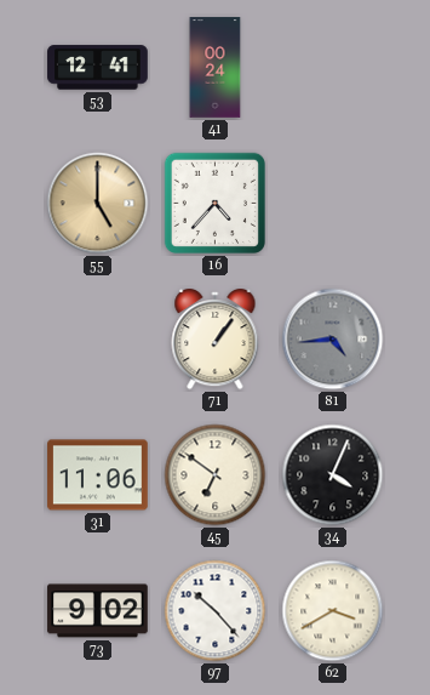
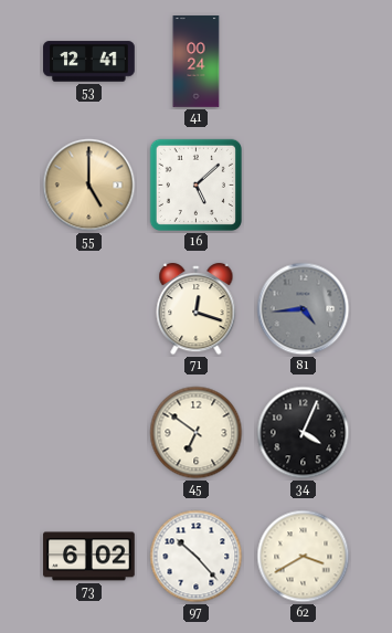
16: 4:37 -> 5:08 (195, 184)
71: 1:06 -> 12:18 (197, 309)
31: 11:06 -> none (98, 475)
73: 9:02 -> 6:02 (89, 557)
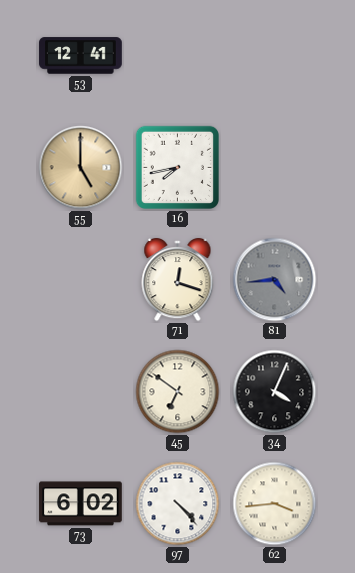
41: 00:24 -> none (197, 62)
16: 5:08 -> 7:43 (177, 167)
97: 10:23 -> 4:23 (178, 504)
62: 3:40 -> 3:44 (275, 504)
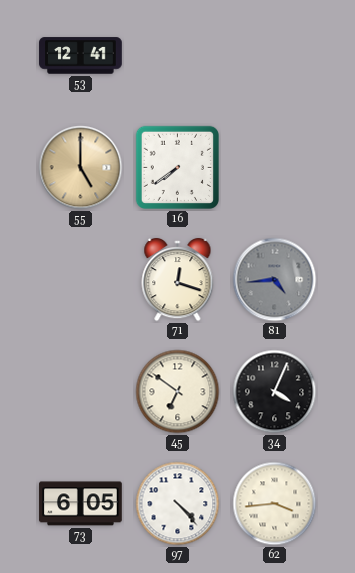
16: 7:43 -> 7:39 (177, 167)
73: 6:02 -> 6:05 (81, 504)
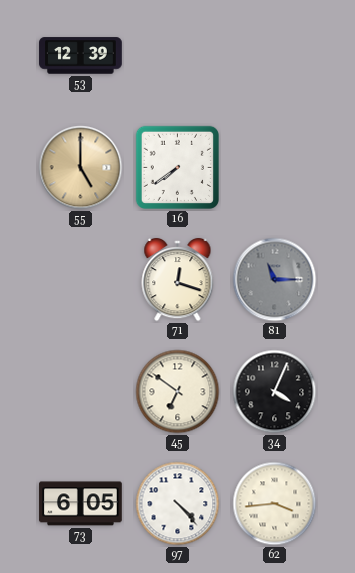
53: 12:41 -> 12:39 (81, 56)
81: 4:44 -> 11:15 (275, 280)
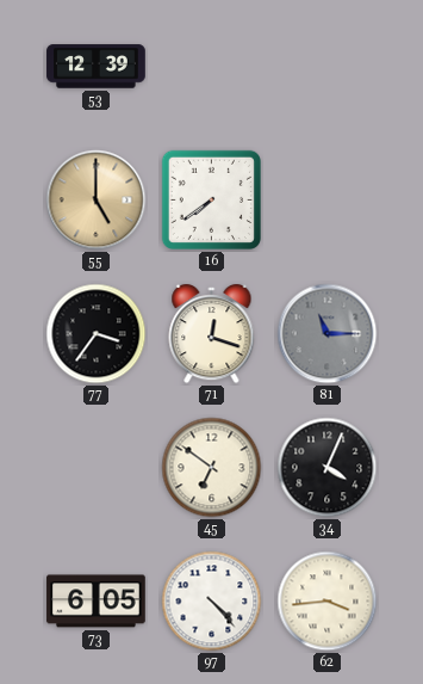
77: none -> 3:36 (97, 334)
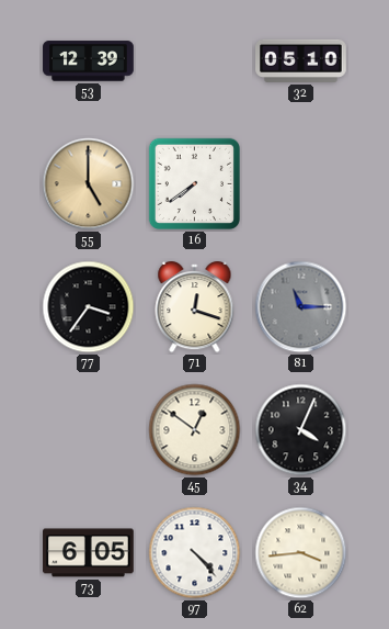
32: none -> 05:10 (301, 60)
45: 6:51 -> 12:51 (195, 430)
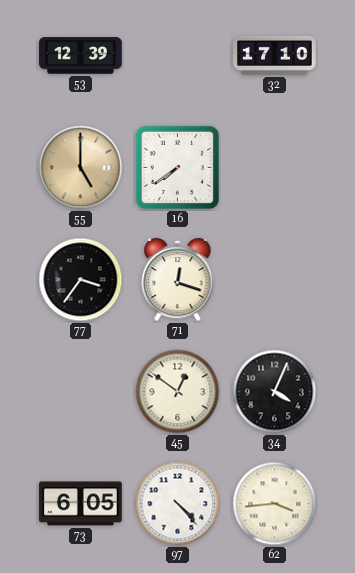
32: 05:10 -> 17:10 (275, 55)
81: 11:15 -> none (301, 307)
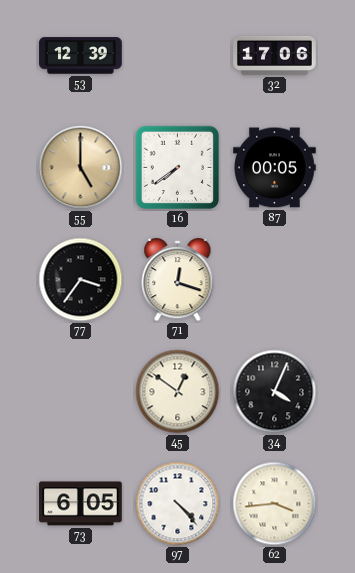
32: 17:10 -> 17:06 (275, 55)
87: none -> 00:05 (275, 168)
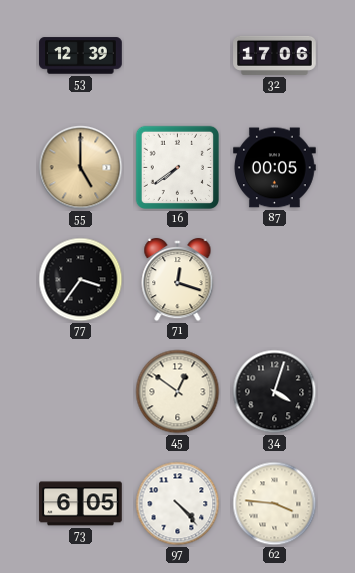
34: 4:04 -> 4:03 (275, 392)
62: 3:44 -> 3:46 (275, 504)
